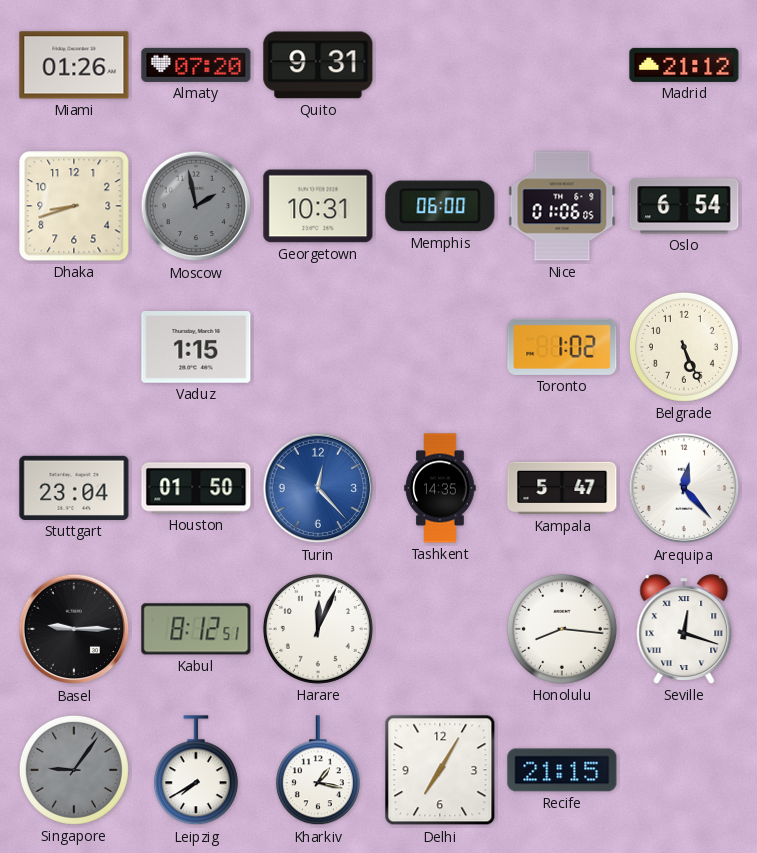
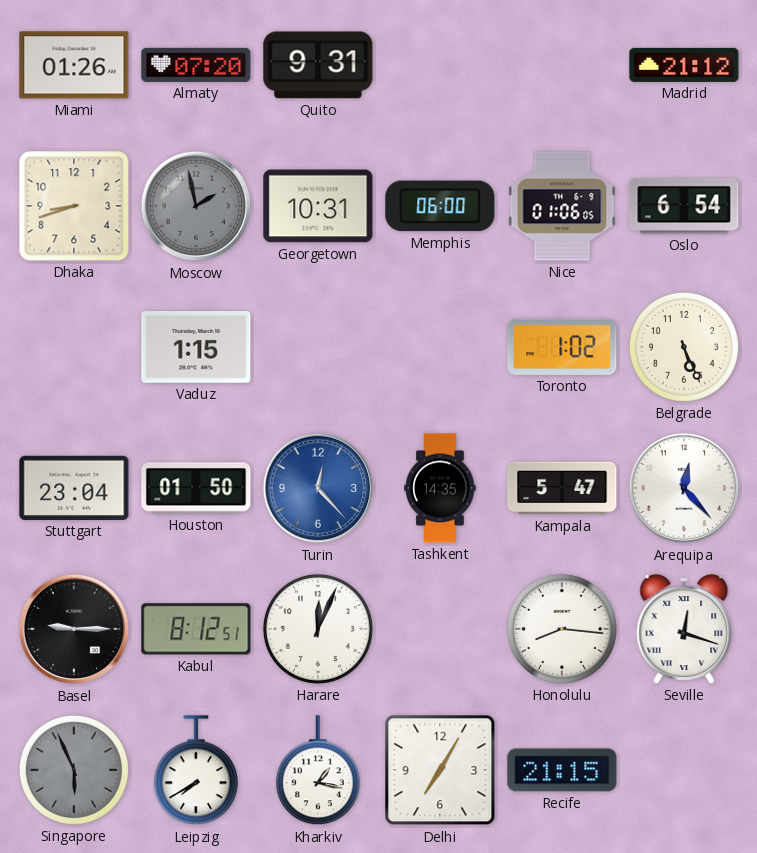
Singapore: 9:06 -> 5:56 (74, 770)
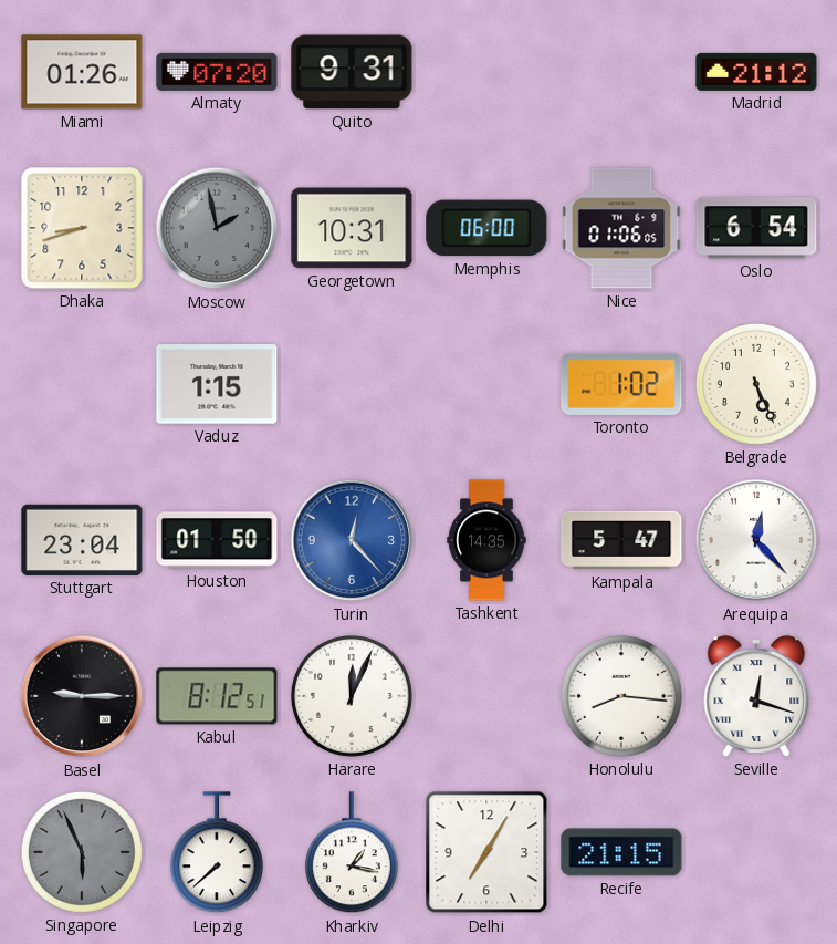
Leipzig: 7:40 -> 7:38 (217, 853)
